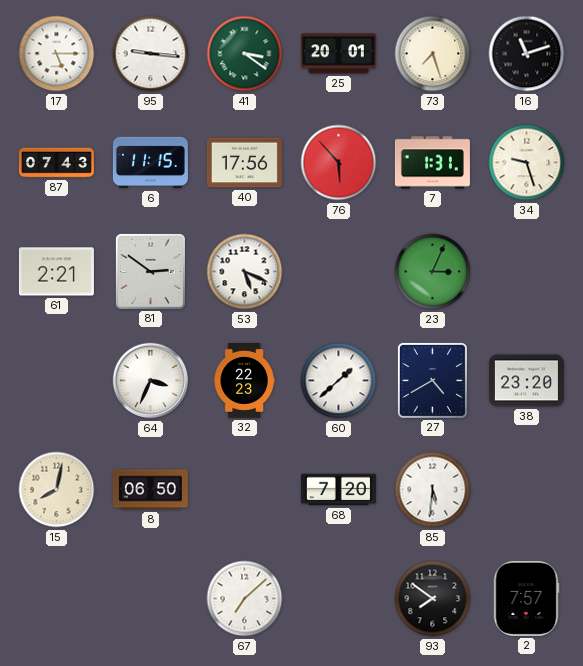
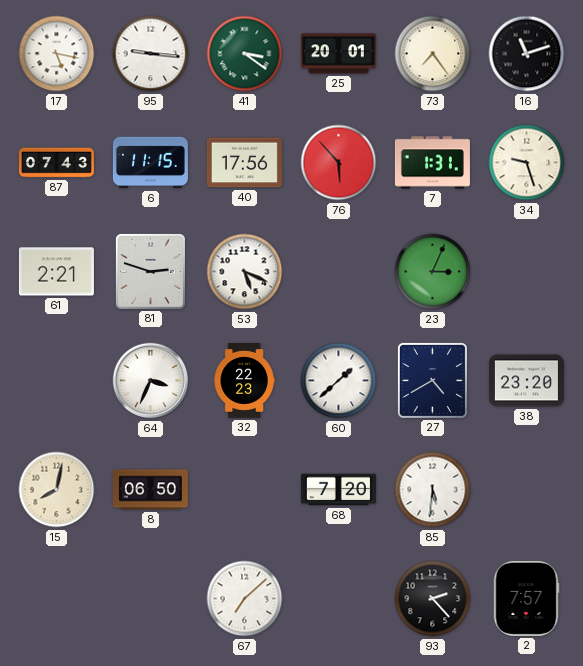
17: 5:15 -> 5:17 (57, 54)
73: 7:27 -> 7:24 (433, 54)
81: 2:51 -> 2:48 (150, 271)
93: 7:51 -> 2:23 (433, 599)
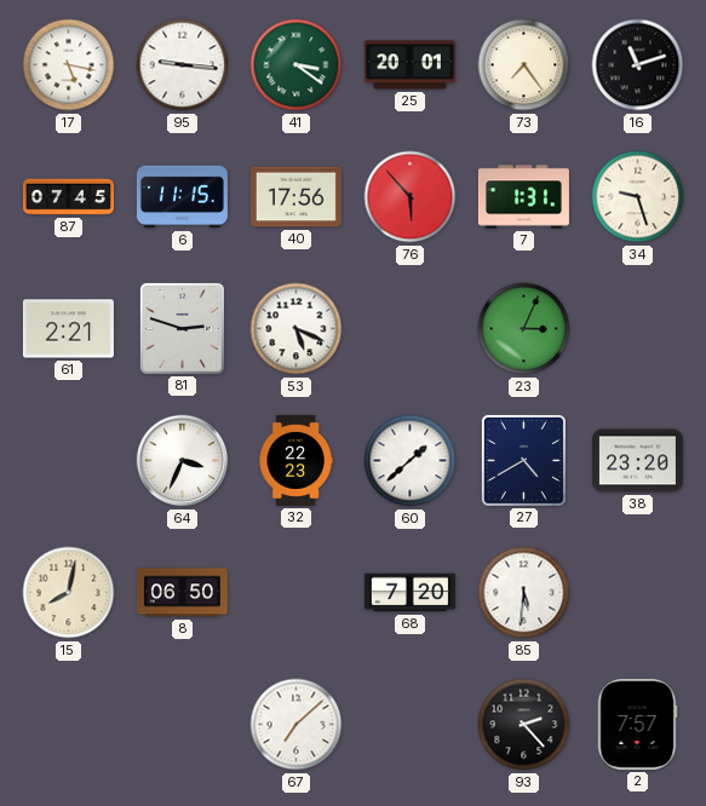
87: 07:43 -> 07:45 (68, 197)
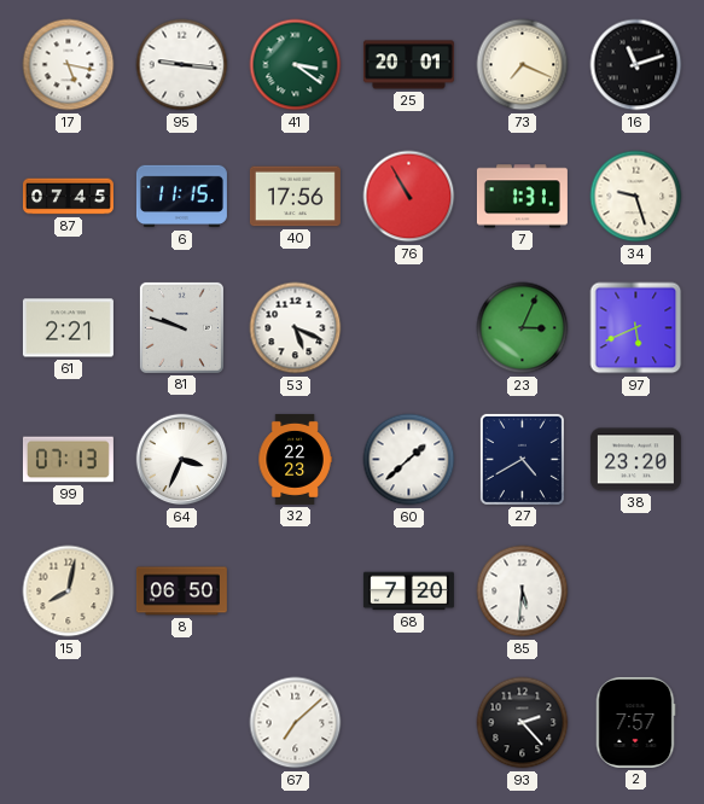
73: 7:24 -> 7:19 (523, 65)
76: 5:53 -> 10:55 (409, 197)
81: 2:48 -> 9:48 (181, 327)
97: none -> 5:41 (636, 328)
99: none -> 07:13 (68, 460)
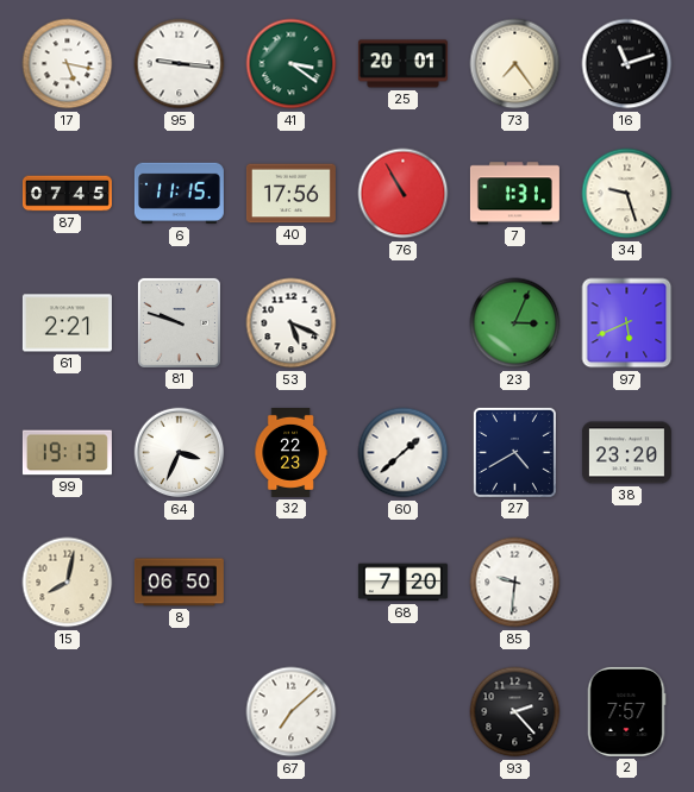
73: 7:19 -> 7:24 (515, 64)
99: 07:13 -> 19:13 (67, 453)
85: 5:31 -> 9:31 (515, 583)
